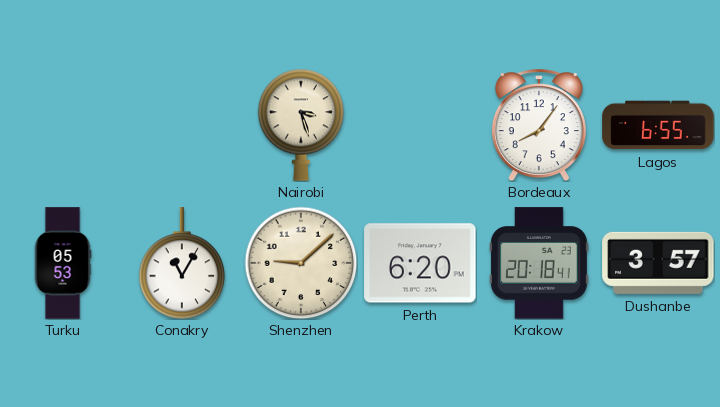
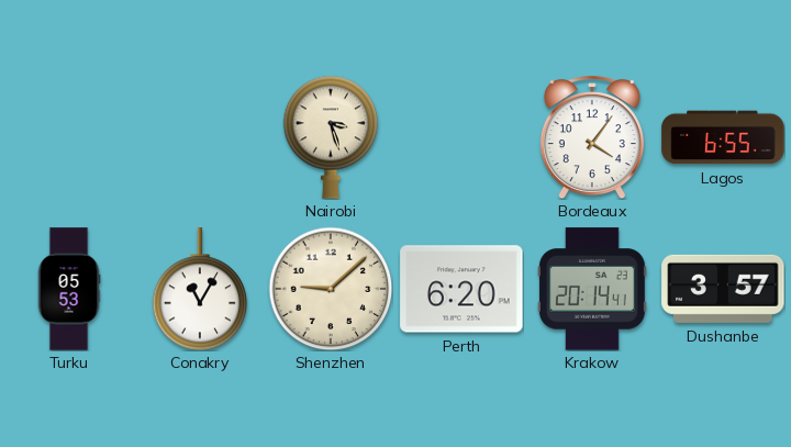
Bordeaux: 8:06 -> 4:06 (592, 137)
Krakow: 20:18 -> 20:14 (592, 289)
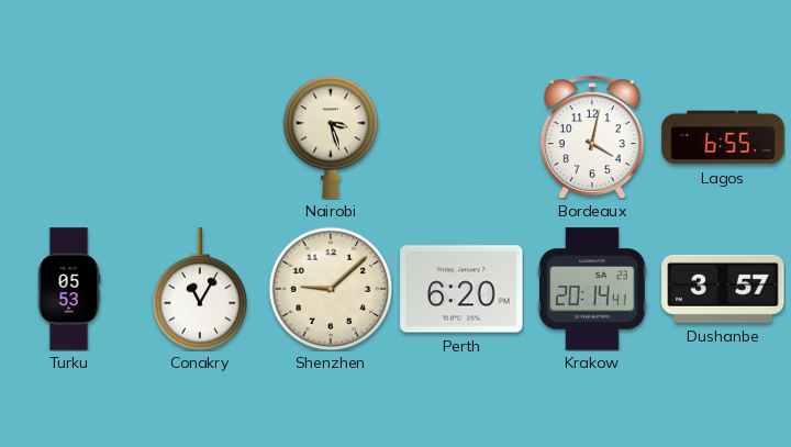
Bordeaux: 4:06 -> 4:02 (592, 137)
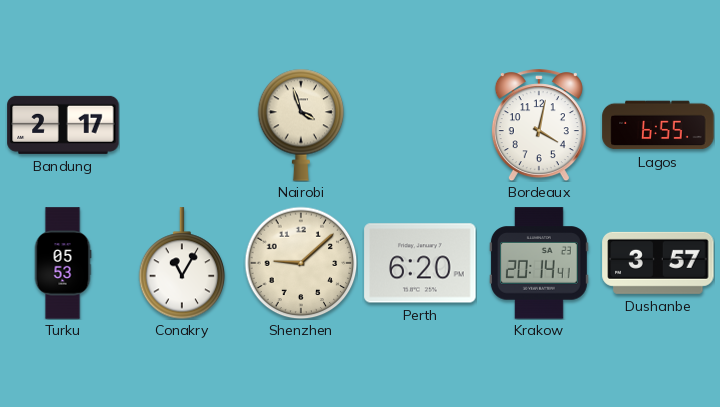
Bandung: none -> 2:17 (63, 125)
Nairobi: 3:27 -> 3:57 (301, 125)
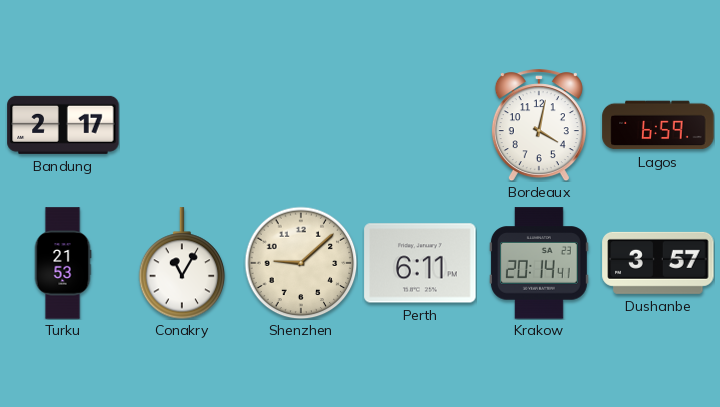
Nairobi: 3:57 -> none (301, 125)
Lagos: 6:55 -> 6:59 (658, 125)
Turku: 05:53 -> 21:53 (63, 263)
Perth: 6:20 -> 6:11 (420, 263)
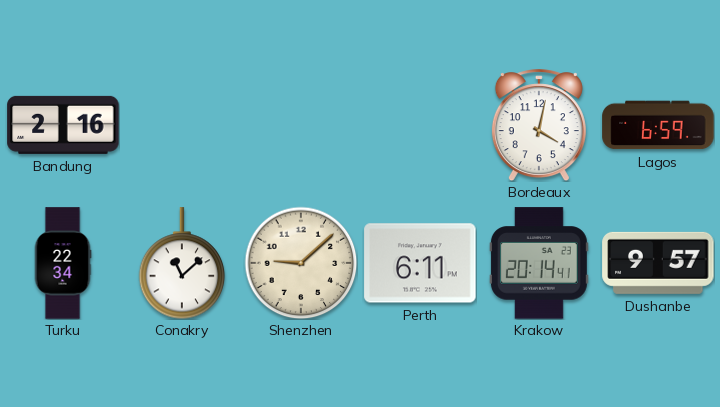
Bandung: 2:17 -> 2:16 (63, 125)
Turku: 21:53 -> 22:34 (63, 263)
Conakry: 11:05 -> 11:08 (182, 263)
Dushanbe: 3:57 -> 9:57 (658, 263)
